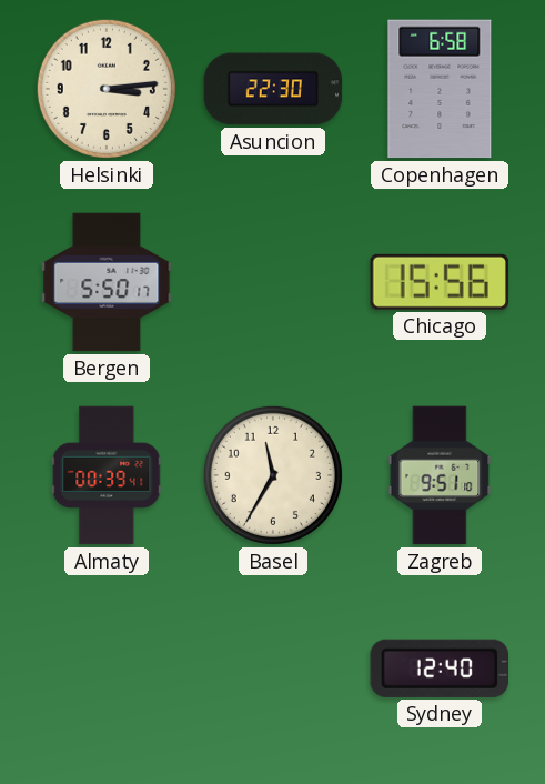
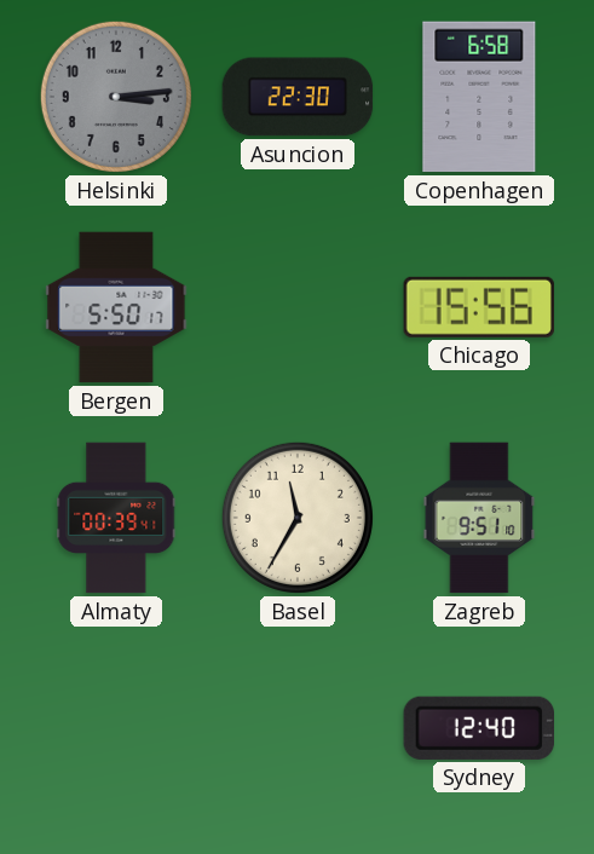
Helsinki dial: cream -> grey (116, 97)
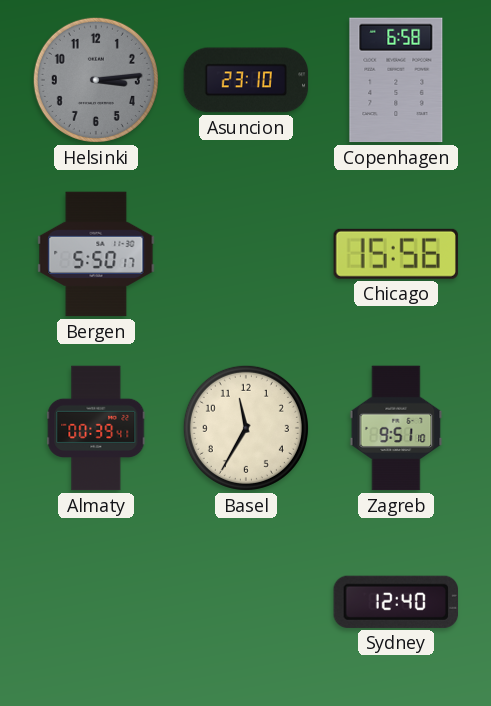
Asuncion: 22:30 -> 23:10 (246, 80)
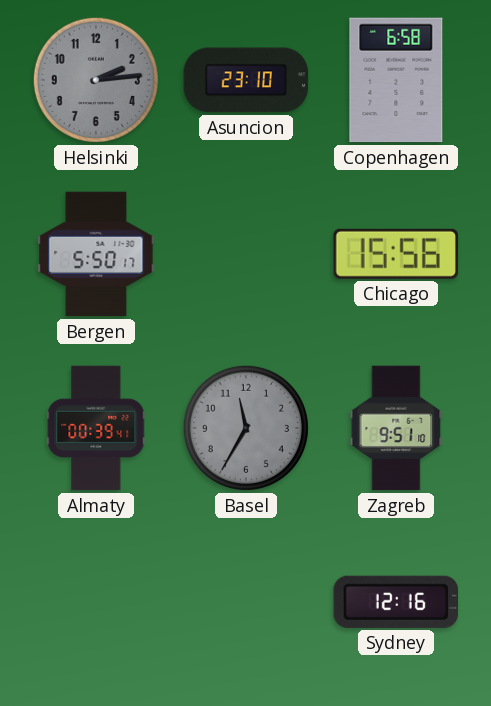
Helsinki: 3:14 -> 2:14 (96, 80)
Basel dial: cream -> grey (246, 428)
Sydney: 12:40 -> 12:16 (395, 602)
